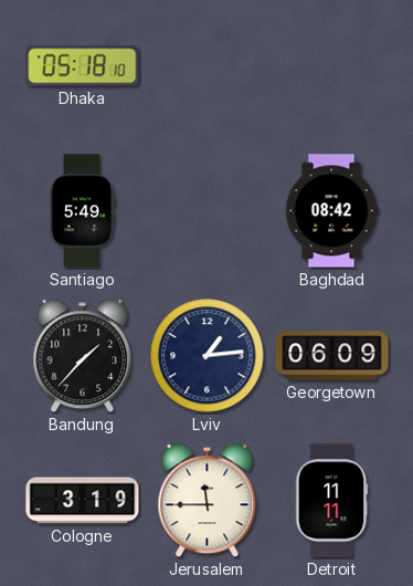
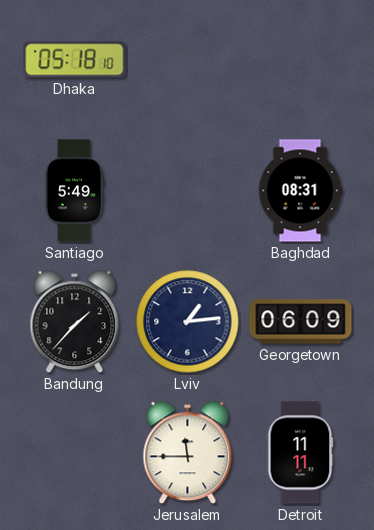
Baghdad: 08:42 -> 08:31 (300, 191)
Cologne: 3:19 -> none (83, 501)
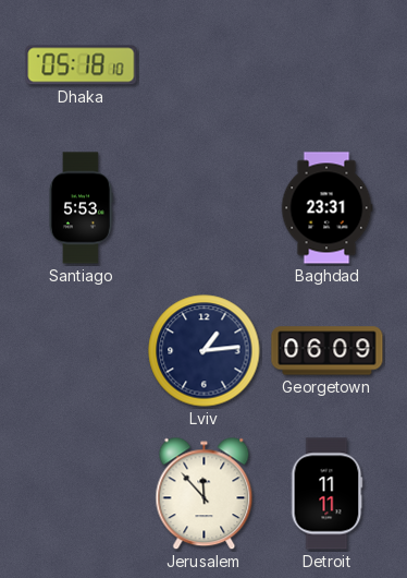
Santiago: 5:49 -> 5:53 (81, 208)
Baghdad: 08:31 -> 23:31 (326, 208)
Bandung: 1:37 -> none (75, 322)
Jerusalem: 11:45 -> 11:53 (205, 494)
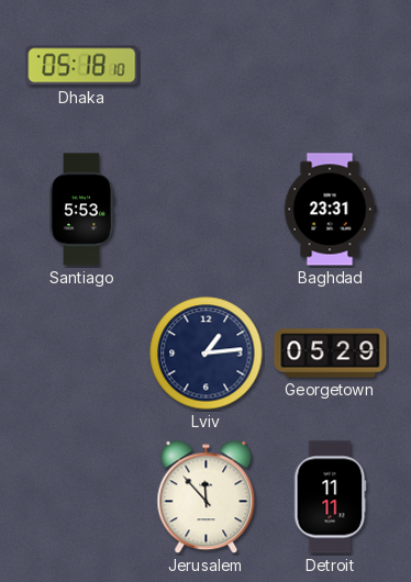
Georgetown: 06:09 -> 05:29 (331, 354)
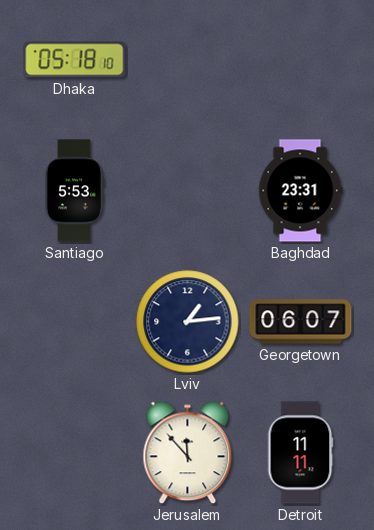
Georgetown: 05:29 -> 06:07 (301, 322)
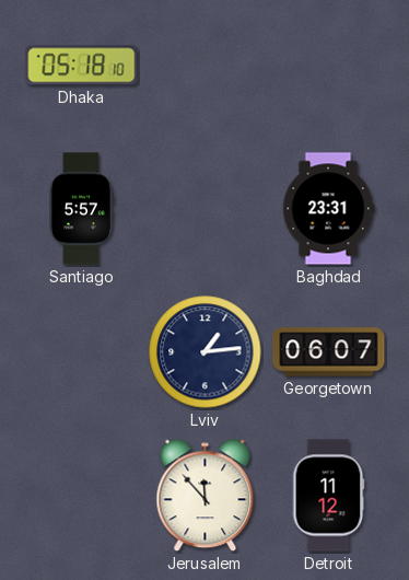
Santiago: 5:53 -> 5:57 (81, 209)
Detroit: 11:11 -> 11:12 (328, 496)
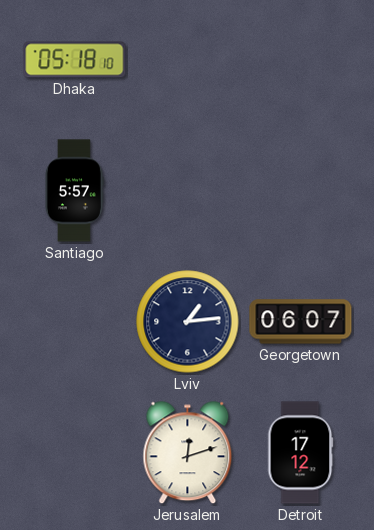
Baghdad: 23:31 -> none (328, 209)
Jerusalem: 11:53 -> 12:12 (188, 453)
Detroit: 11:12 -> 17:12 (300, 453)
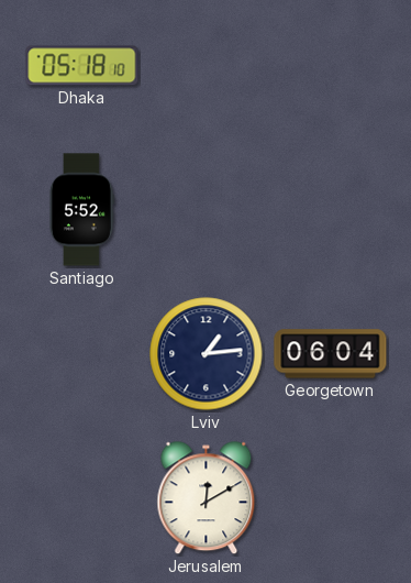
Santiago: 5:57 -> 5:52 (81, 210)
Georgetown: 06:07 -> 06:04 (331, 354)
Jerusalem: 12:12 -> 12:10 (207, 498)
Detroit: 17:12 -> none (300, 453)
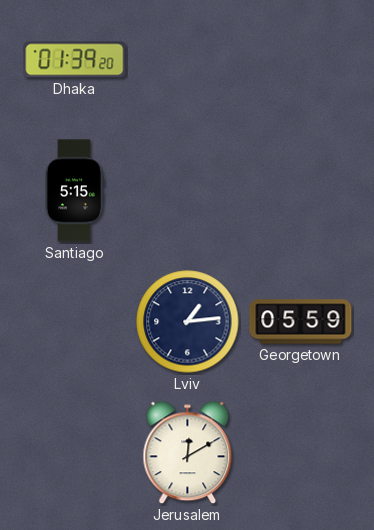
Dhaka: 05:18 -> 01:39 (75, 60)
Santiago: 5:52 -> 5:15 (74, 191)
Georgetown: 06:04 -> 05:59 (301, 322)
